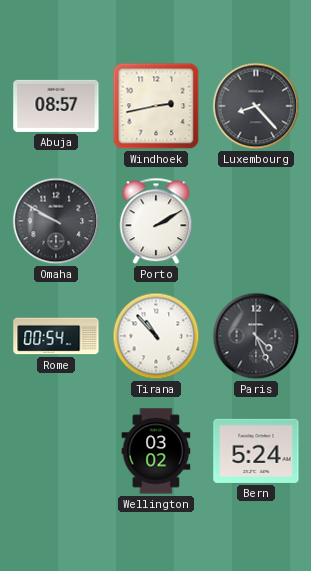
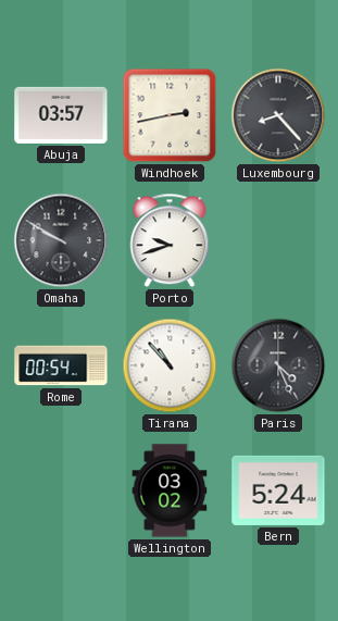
Abuja: 08:57 -> 03:57 (61, 115)
Porto: 2:10 -> 9:42 (170, 240)
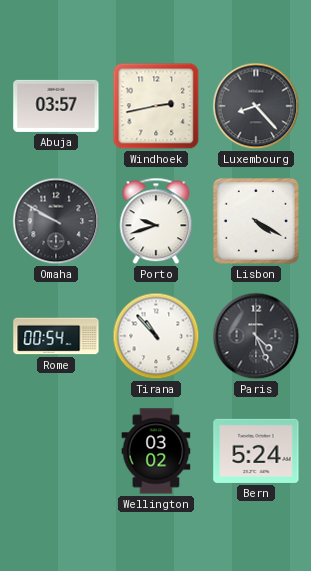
Lisbon: none -> 4:20 (256, 221)
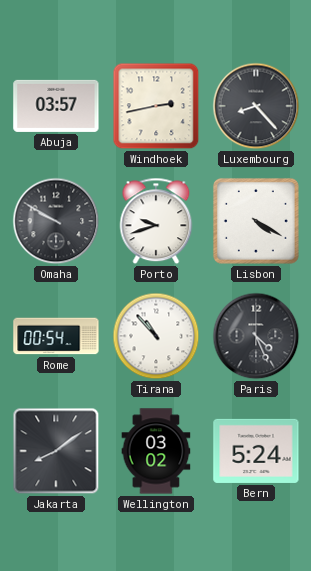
Jakarta: none -> 8:09 (56, 451)
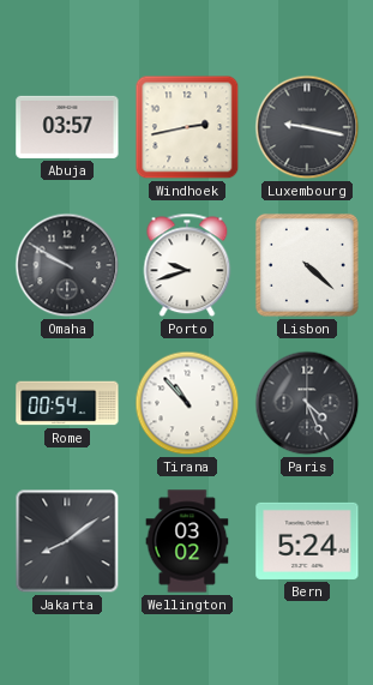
Luxembourg: 8:23 -> 9:17 (307, 127)
Lisbon: 4:20 -> 4:22 (307, 265)
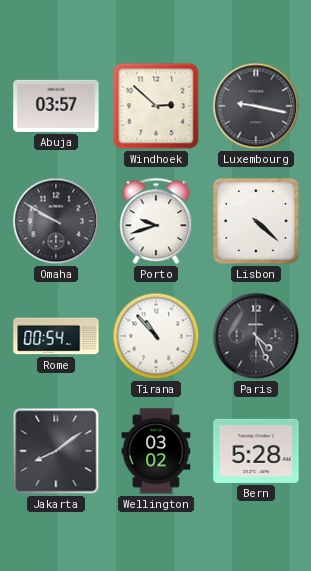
Windhoek: 2:43 -> 2:52 (156, 106)
Bern: 5:24 -> 5:28 (256, 451)
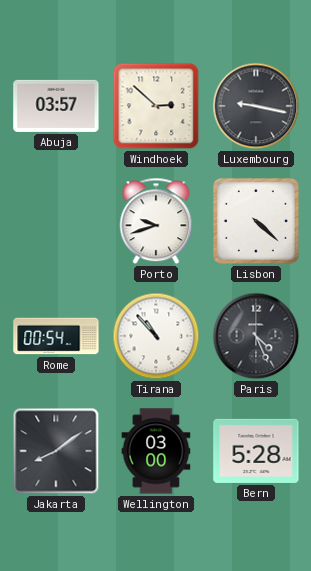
Omaha: 9:50 -> none (56, 221)
Wellington: 03:02 -> 03:00 (156, 451)
